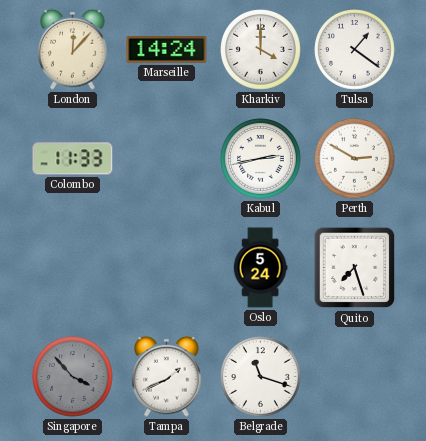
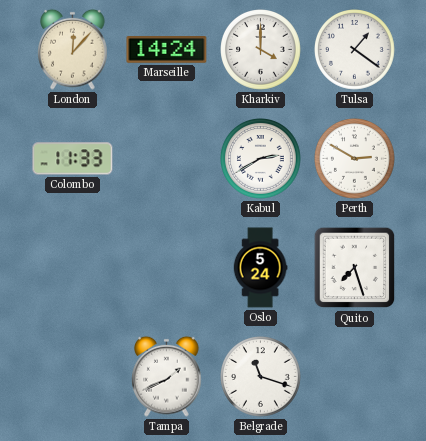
Kabul: 2:43 -> 2:40 (261, 159)
Singapore: 3:53 -> none (73, 377)
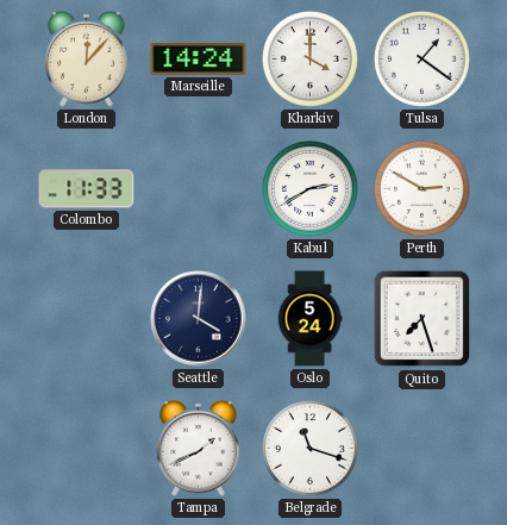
Seattle: none -> 4:01 (199, 319)
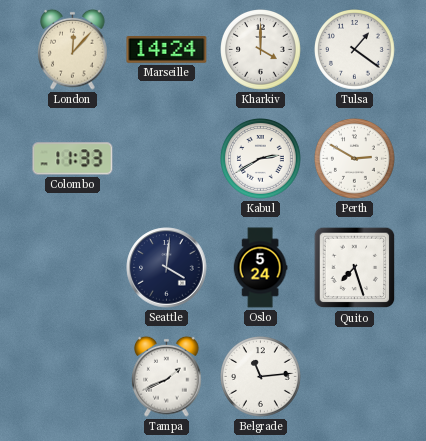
Belgrade: 11:18 -> 11:14 (261, 377)
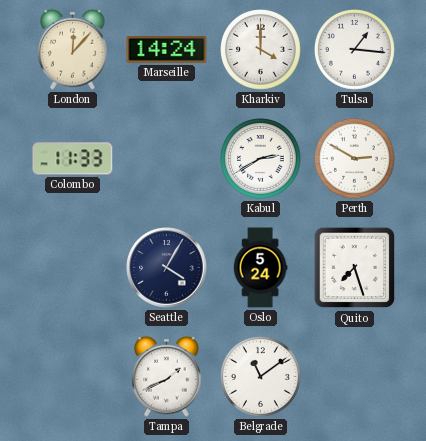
Tulsa: 1:21 -> 1:16 (355, 50)
Seattle: 4:01 -> 4:05 (167, 268)
Belgrade: 11:14 -> 11:09 (261, 377)
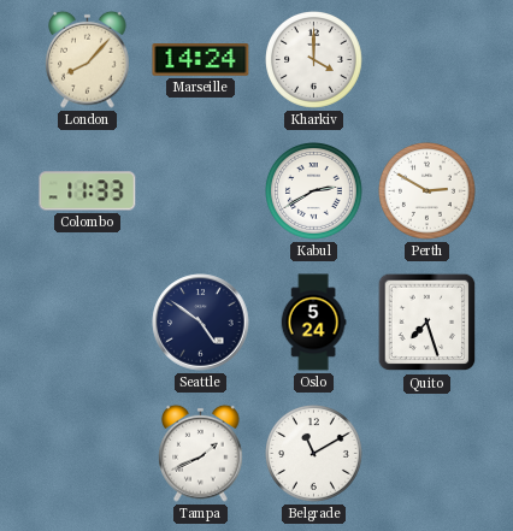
London: 12:07 -> 8:07 (88, 59)
Tulsa: 1:16 -> none (355, 50)
Seattle: 4:05 -> 4:51 (201, 323)
Belgrade: 11:09 -> 11:10 (314, 454)
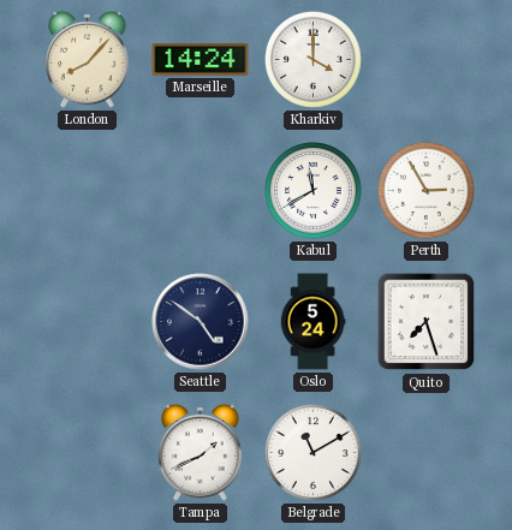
Colombo: 11:33 -> none (88, 191)
Kabul: 2:40 -> 11:40 (314, 191)
Perth: 2:50 -> 2:55 (427, 191)
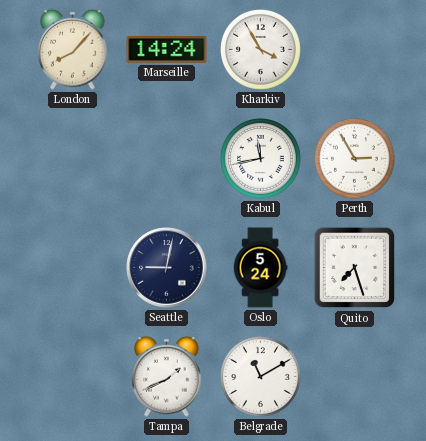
Kharkiv: 4:00 -> 3:55 (261, 50)
Kabul: 11:40 -> 11:43 (261, 159)
Seattle: 4:51 -> 9:02 (167, 268)
